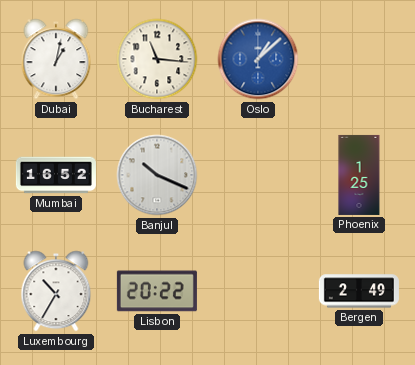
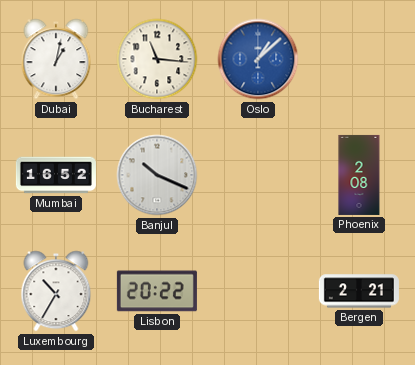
Phoenix: 1:25 -> 2:08 (359, 175)
Bergen: 2:49 -> 2:21 (359, 291)
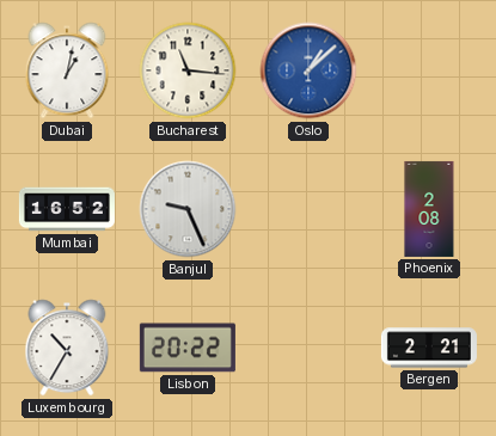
Banjul: 10:19 -> 9:26 (188, 209)
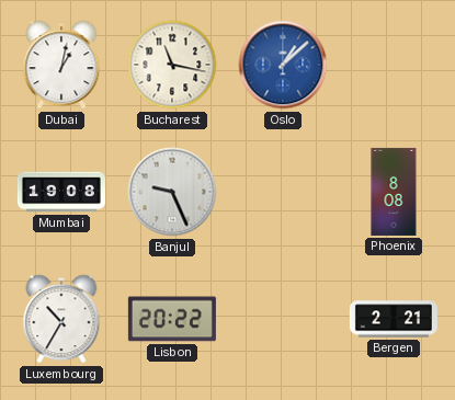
Bucharest: 11:16 -> 11:17 (172, 65)
Mumbai: 16:52 -> 19:08 (61, 192)
Phoenix: 2:08 -> 8:08 (394, 192)
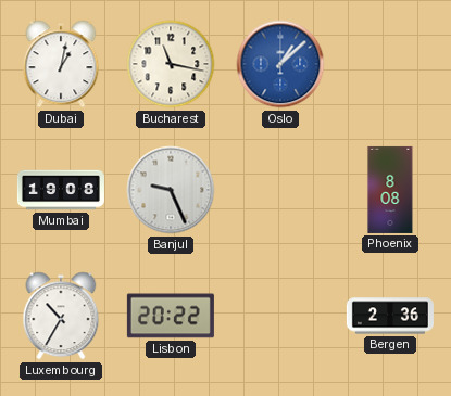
Bergen: 2:21 -> 2:36 (390, 316)
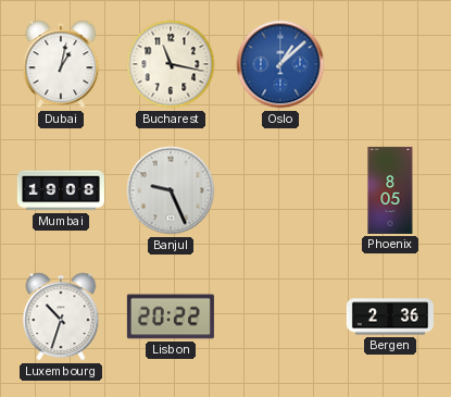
Phoenix: 8:08 -> 8:05 (390, 190)
Luxembourg: 10:35 -> 10:33 (61, 317)
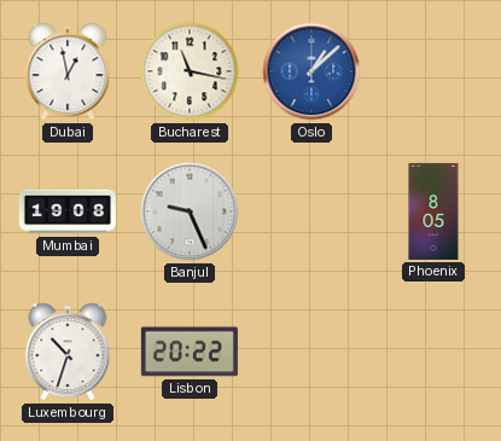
Dubai: 1:02 -> 12:58 (68, 71)
Bergen: 2:36 -> none (390, 317)
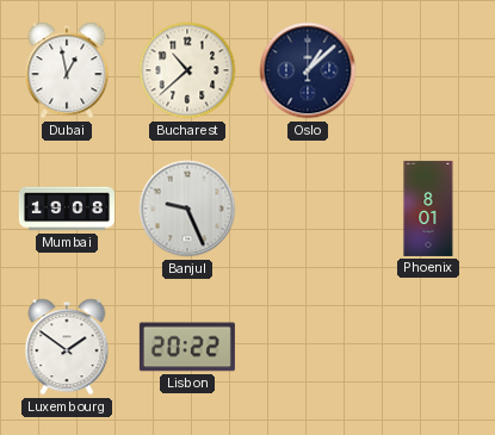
Bucharest: 11:17 -> 10:38 (187, 70)
Oslo dial: blue -> navy (308, 70)
Phoenix: 8:05 -> 8:01 (428, 209)
Luxembourg: 10:33 -> 1:51 (67, 347)
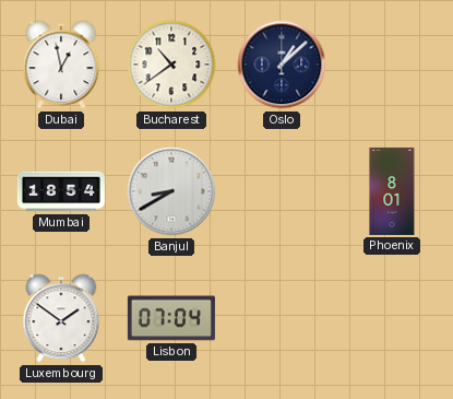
Bucharest: 10:38 -> 10:39 (171, 64)
Mumbai: 19:08 -> 18:54 (61, 191)
Banjul: 9:26 -> 8:40 (171, 191)
Lisbon: 20:22 -> 07:04 (171, 318)
